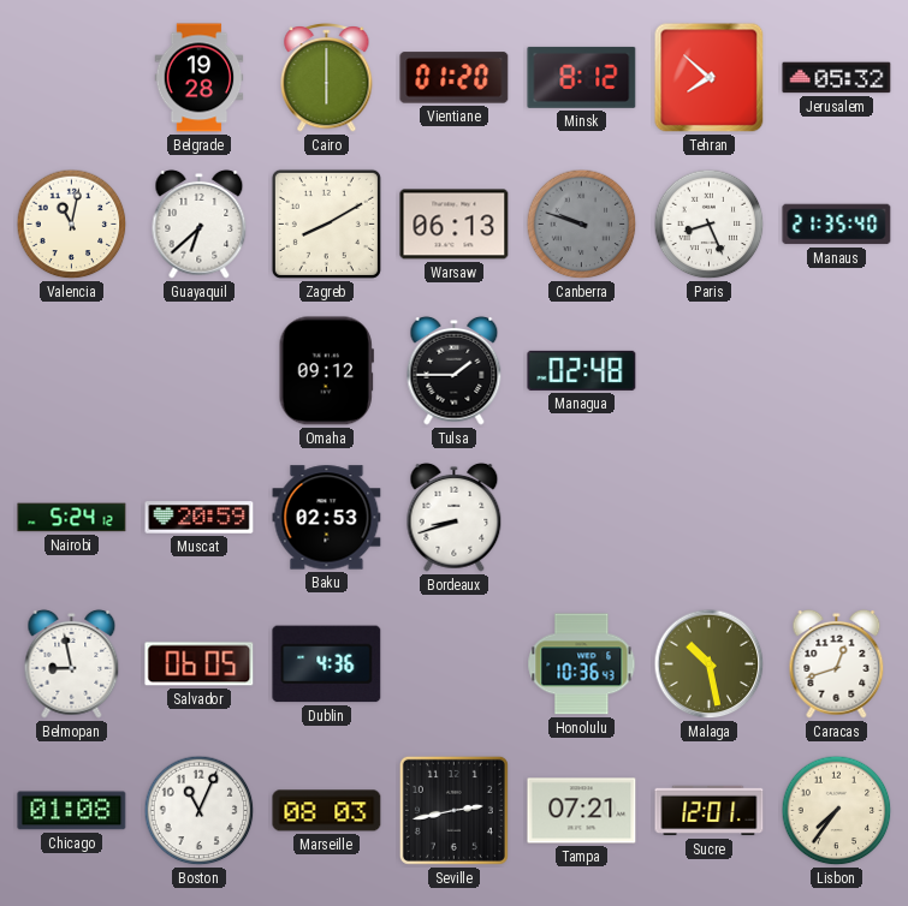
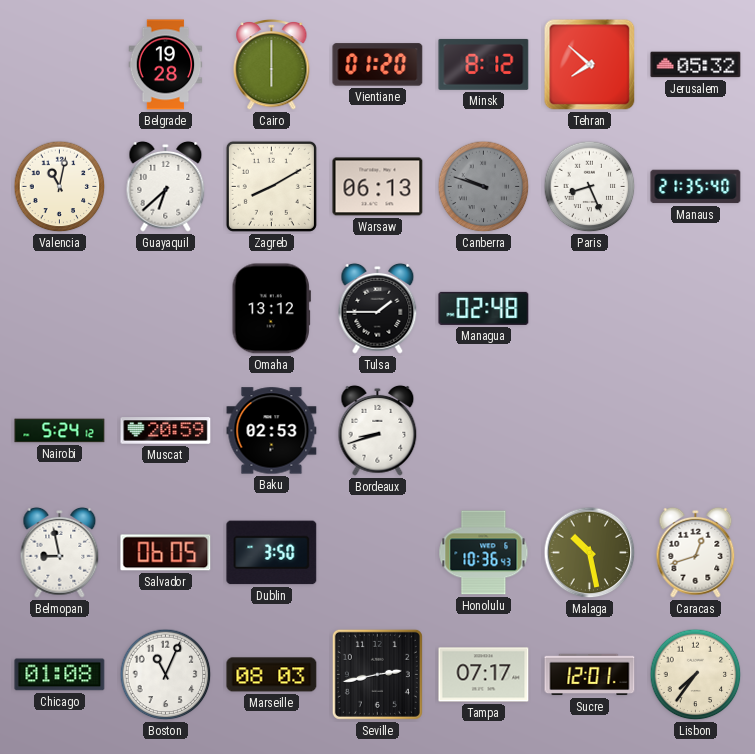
Omaha: 09:12 -> 13:12 (271, 309)
Dublin: 4:36 -> 3:50 (272, 553)
Tampa: 07:21 -> 07:17 (484, 675)
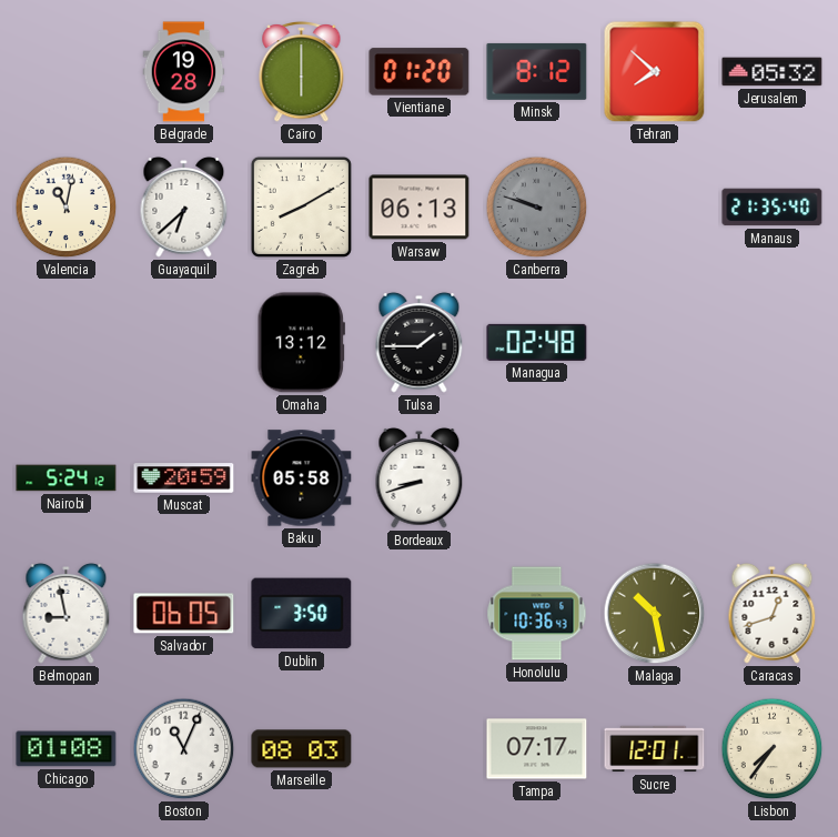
Paris: 8:26 -> none (590, 187)
Baku: 02:53 -> 05:58 (302, 478)
Seville: 2:43 -> none (377, 674)
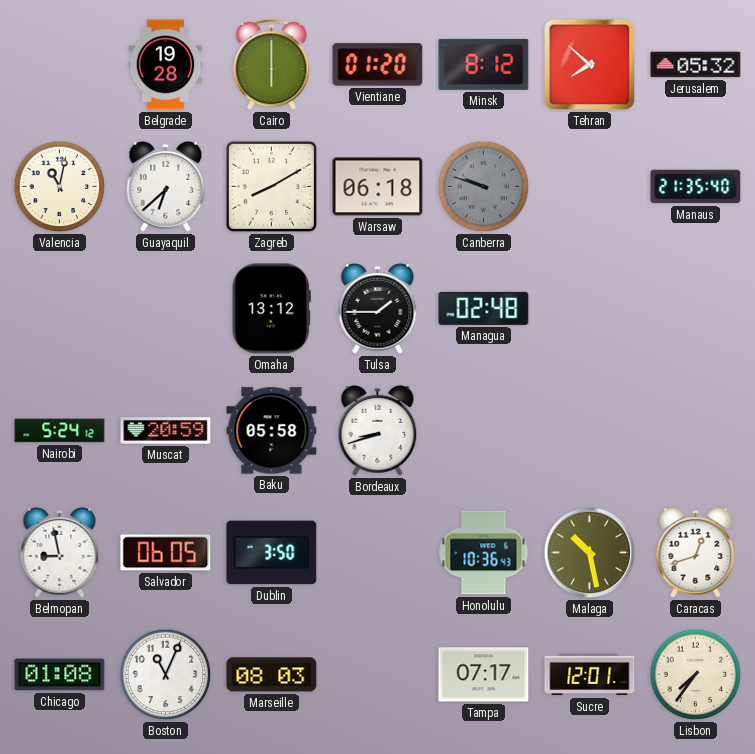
Warsaw: 06:13 -> 06:18 (378, 187)
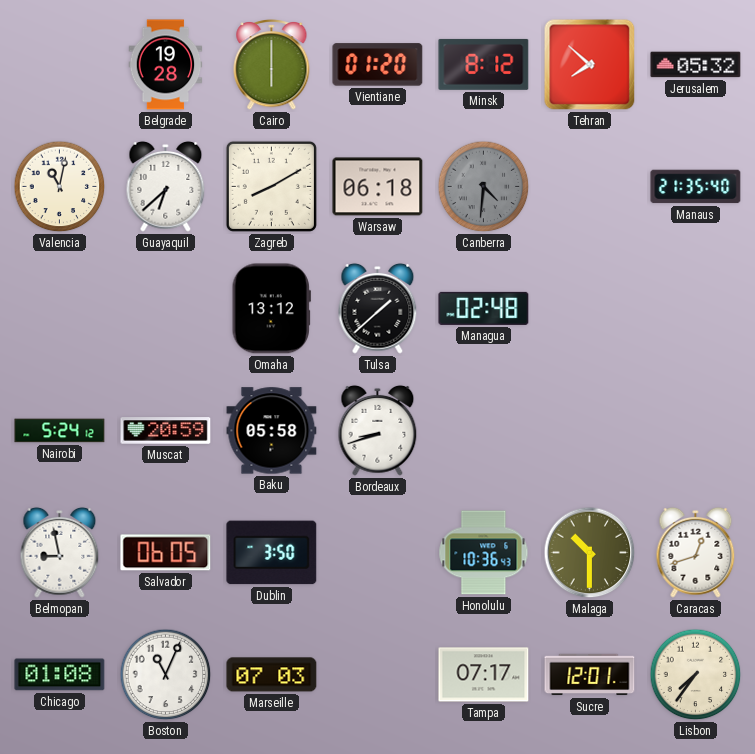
Canberra: 9:48 -> 4:31 (484, 187)
Tulsa: 1:45 -> 1:38 (378, 308)
Malaga: 10:28 -> 10:30 (590, 553)
Marseille: 08:03 -> 07:03 (272, 675)
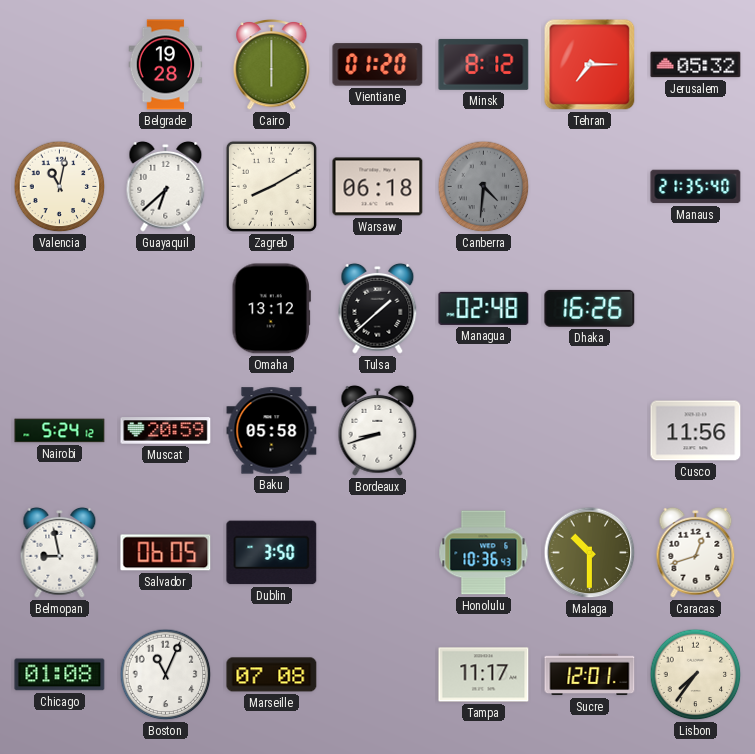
Tehran: 7:52 -> 7:15 (590, 65)
Dhaka: none -> 16:26 (590, 308)
Cusco: none -> 11:56 (696, 431)
Marseille: 07:03 -> 07:08 (272, 675)
Tampa: 07:17 -> 11:17 (484, 675)
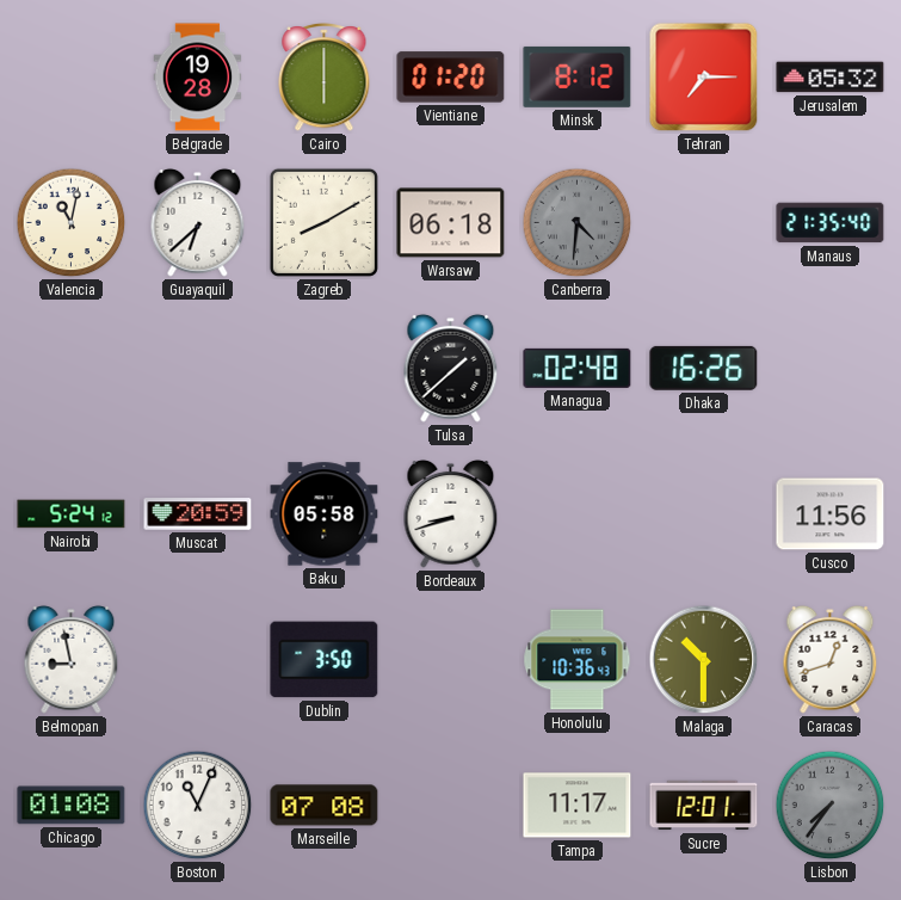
Omaha: 13:12 -> none (271, 309)
Salvador: 06:05 -> none (166, 553)
Lisbon dial: cream -> grey (831, 806)
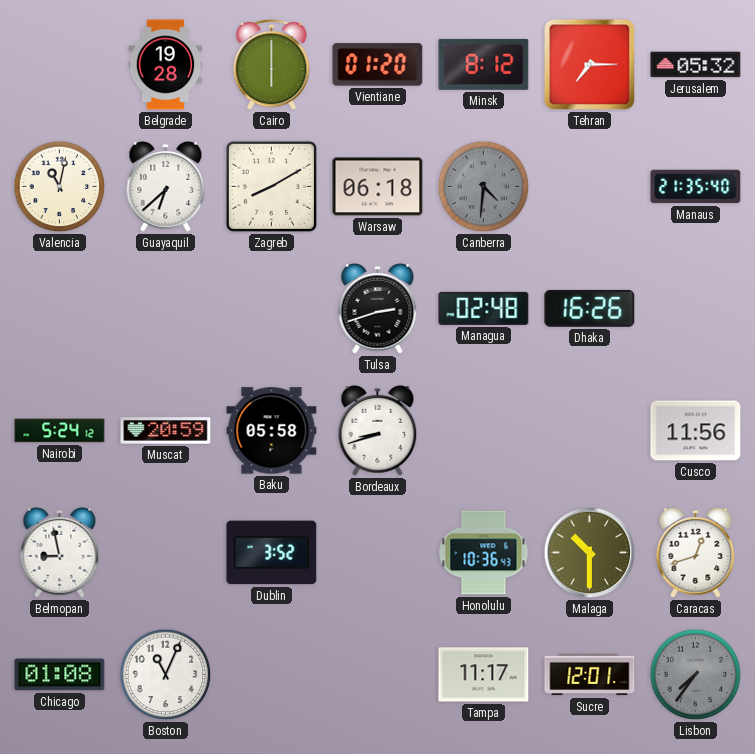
Tulsa: 1:38 -> 2:42 (378, 308)
Dublin: 3:50 -> 3:52 (272, 553)
Marseille: 07:08 -> none (325, 806)
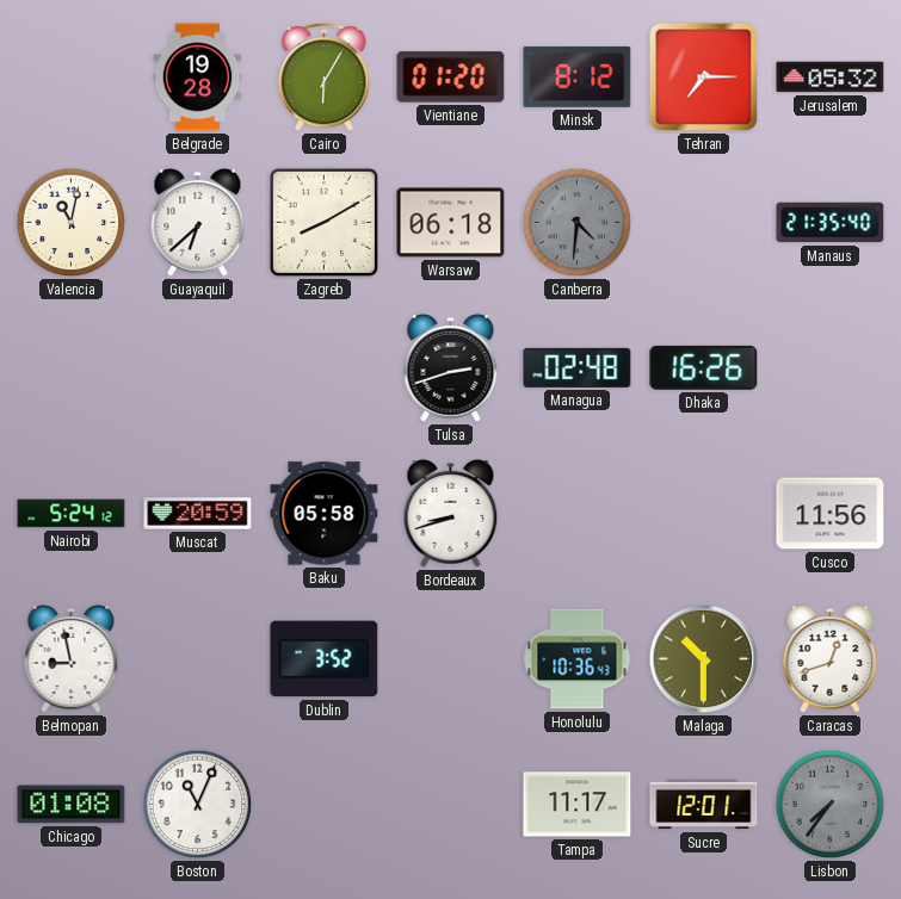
Cairo: 6:00 -> 6:05 (325, 77)
